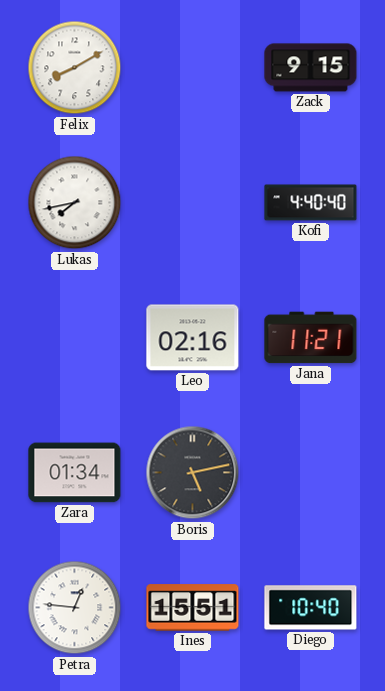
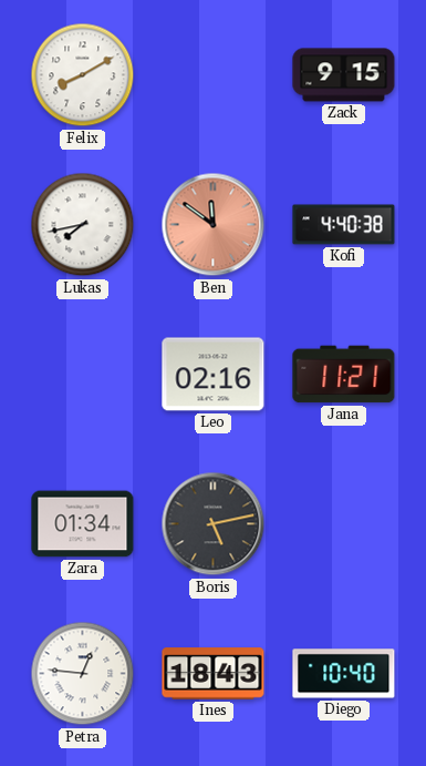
Ben: none -> 11:51 (214, 225)
Kofi: 4:40:40 -> 4:40:38 (344, 225)
Ines: 15:51 -> 18:43 (214, 674)
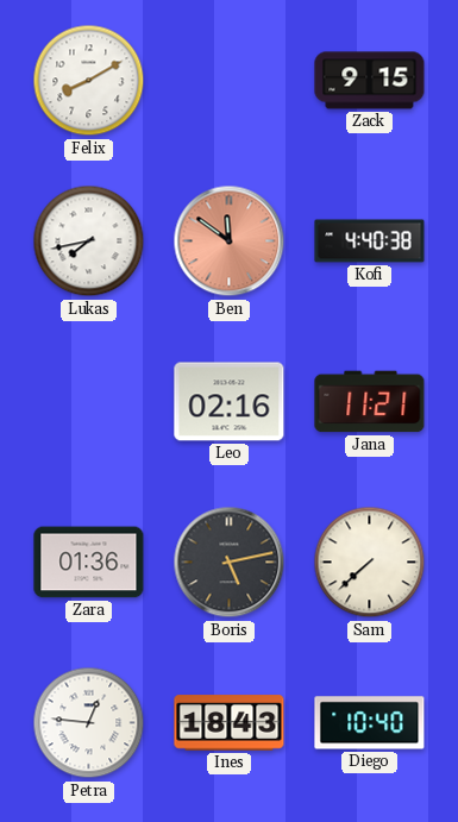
Zara: 01:34 -> 01:36 (89, 563)
Sam: none -> 7:38 (370, 563)
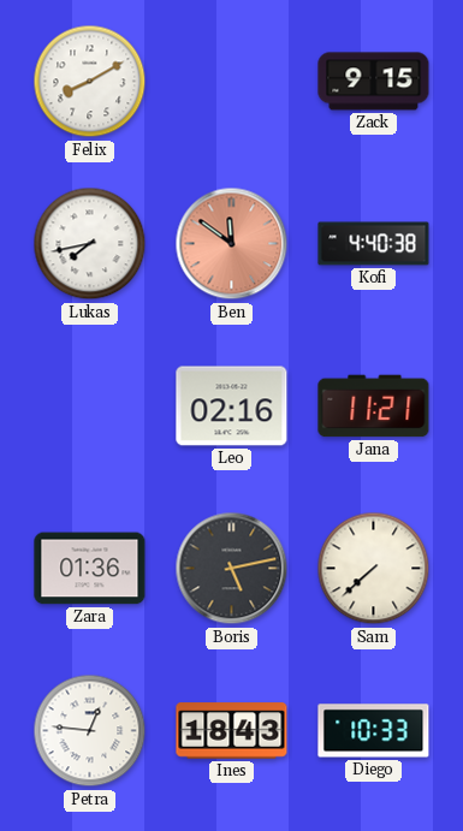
Diego: 10:40 -> 10:33 (374, 731)
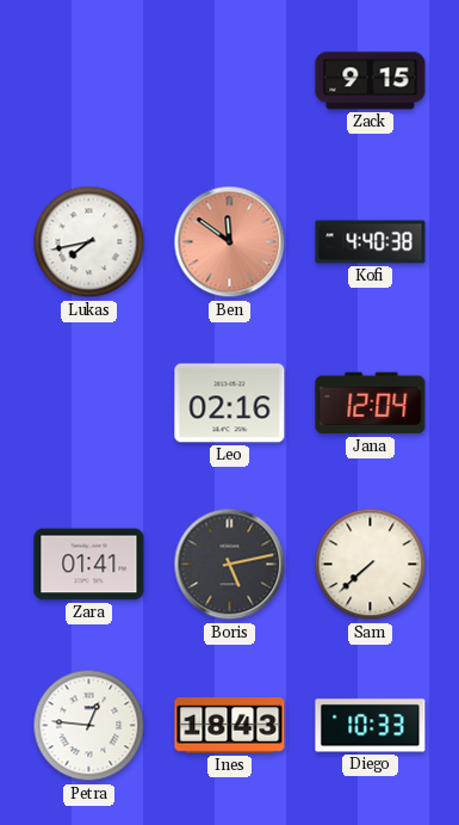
Felix: 8:10 -> none (90, 82)
Jana: 11:21 -> 12:04 (371, 404)
Zara: 01:36 -> 01:41 (89, 565)
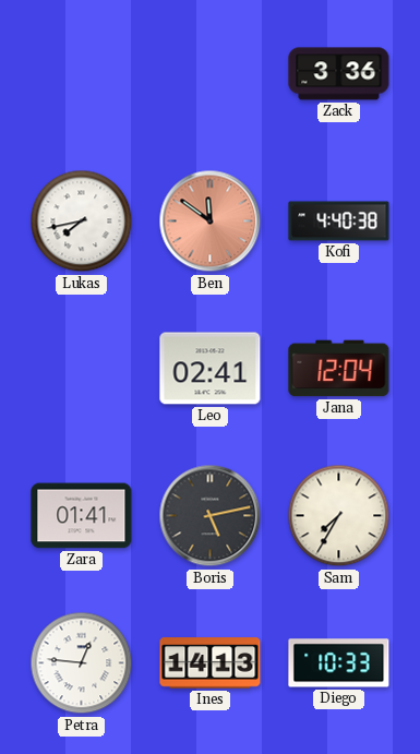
Zack: 9:15 -> 3:36 (339, 74)
Leo: 02:16 -> 02:41 (211, 369)
Sam: 7:38 -> 7:35 (339, 516)
Ines: 18:43 -> 14:13 (211, 663)
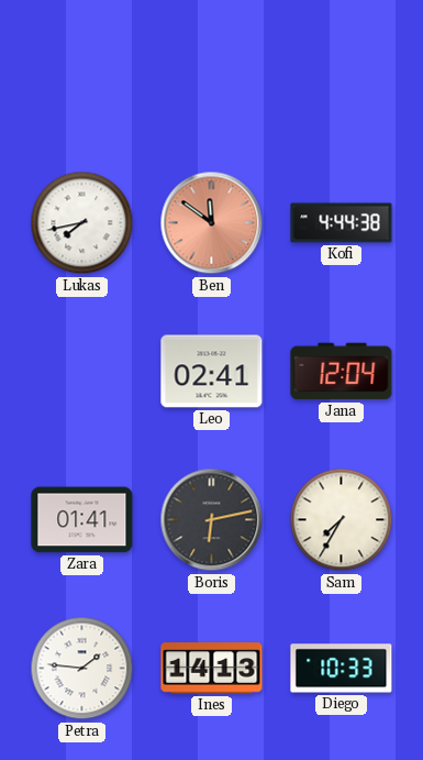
Zack: 3:36 -> none (339, 74)
Kofi: 4:40 -> 4:44 (342, 223)
Boris: 5:13 -> 6:13 (212, 520)
Petra: 12:46 -> 1:46 (82, 669)
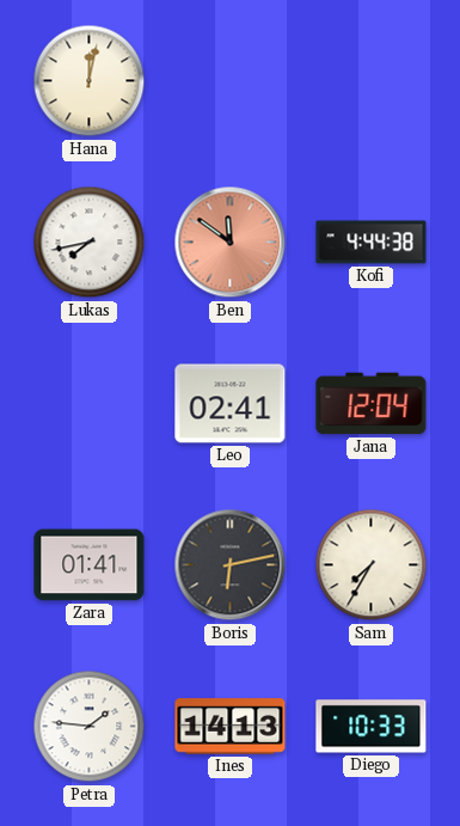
Hana: none -> 12:02 (90, 81)
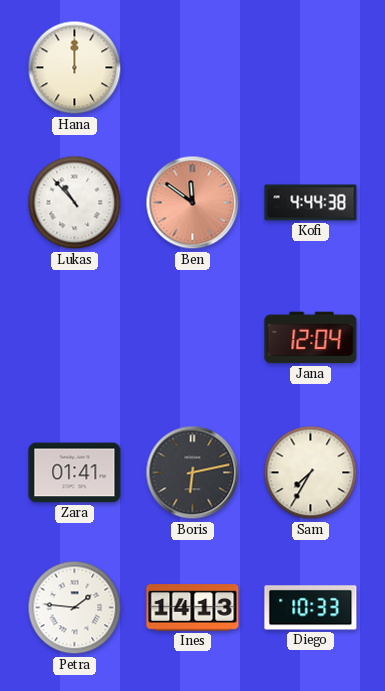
Hana: 12:02 -> 12:00 (75, 68)
Lukas: 7:43 -> 10:53 (75, 203)
Leo: 02:41 -> none (231, 404)
